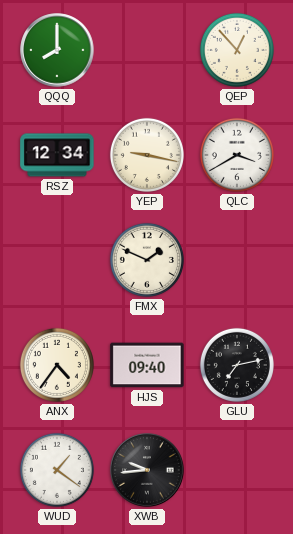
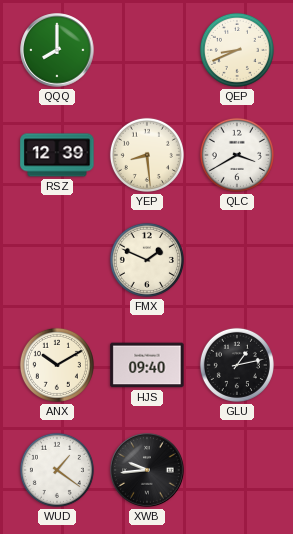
QEP: 12:53 -> 8:41 (237, 50)
RSZ: 12:34 -> 12:39 (57, 155)
YEP: 9:17 -> 8:29 (147, 155)
ANX: 4:36 -> 10:10 (57, 365)
GLU: 7:13 -> 1:13 (237, 365)
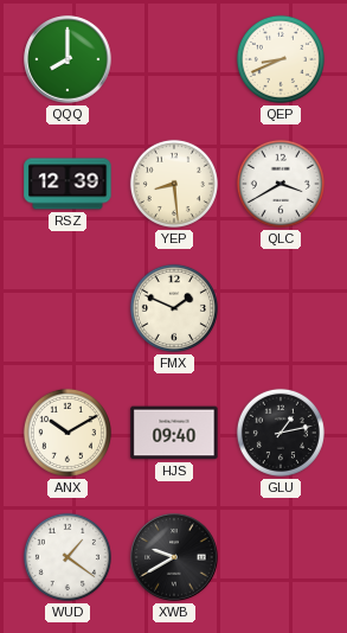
XWB: 9:44 -> 9:40 (174, 557)
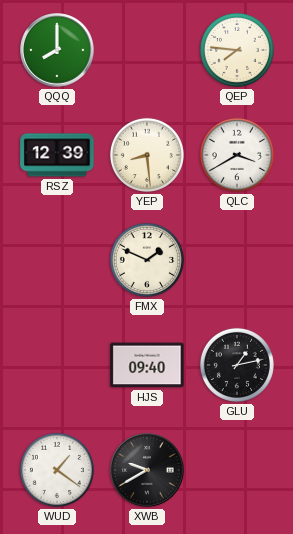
QEP: 8:41 -> 7:46 (237, 50)
ANX: 10:10 -> none (68, 433)
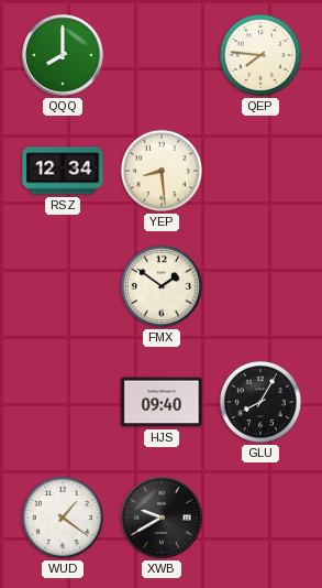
RSZ: 12:39 -> 12:34 (63, 171)
QLC: 3:40 -> none (237, 155)
FMX: 1:49 -> 1:51 (162, 286)
GLU: 1:13 -> 8:05 (260, 402)
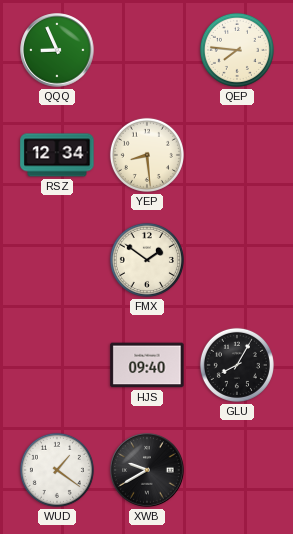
QQQ: 8:00 -> 8:56 (57, 50)
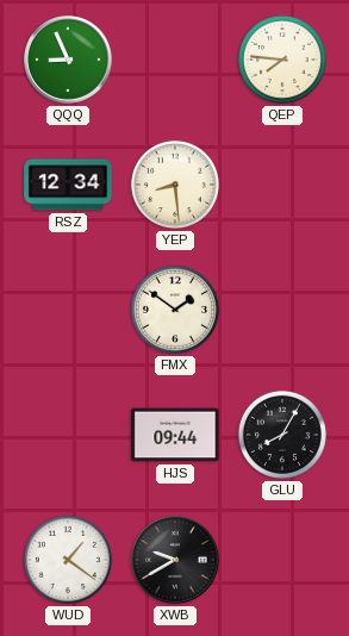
HJS: 09:40 -> 09:44 (175, 435)
